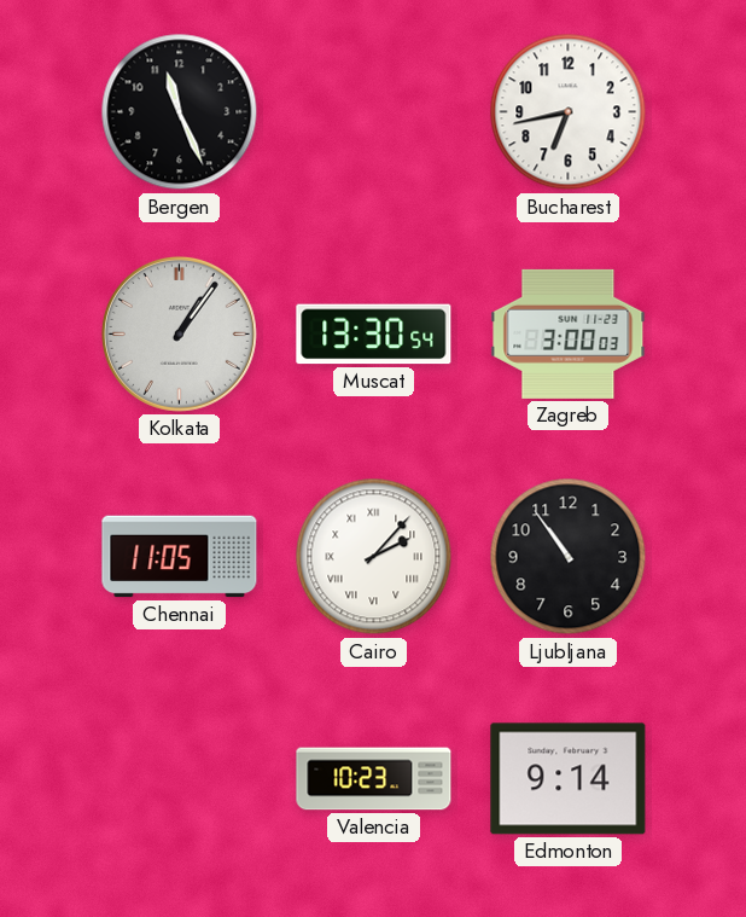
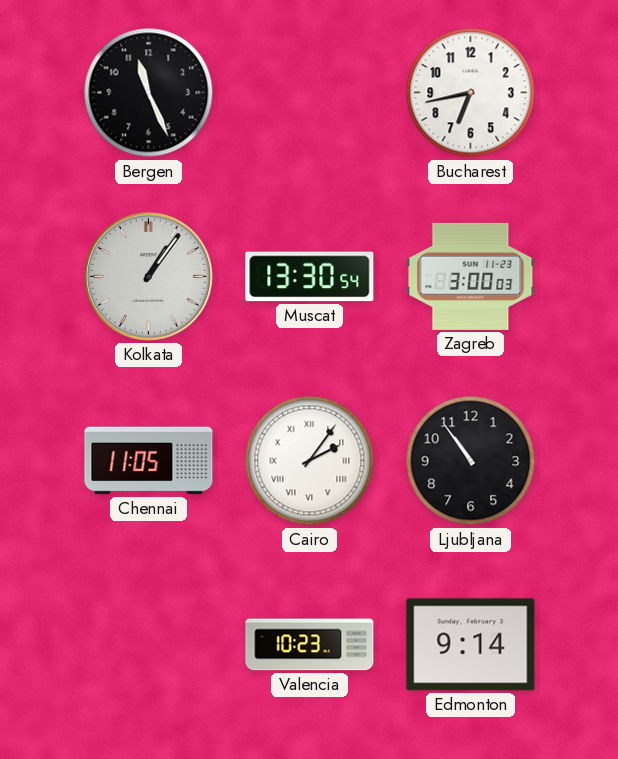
Cairo: 2:07 -> 2:06 (310, 461)
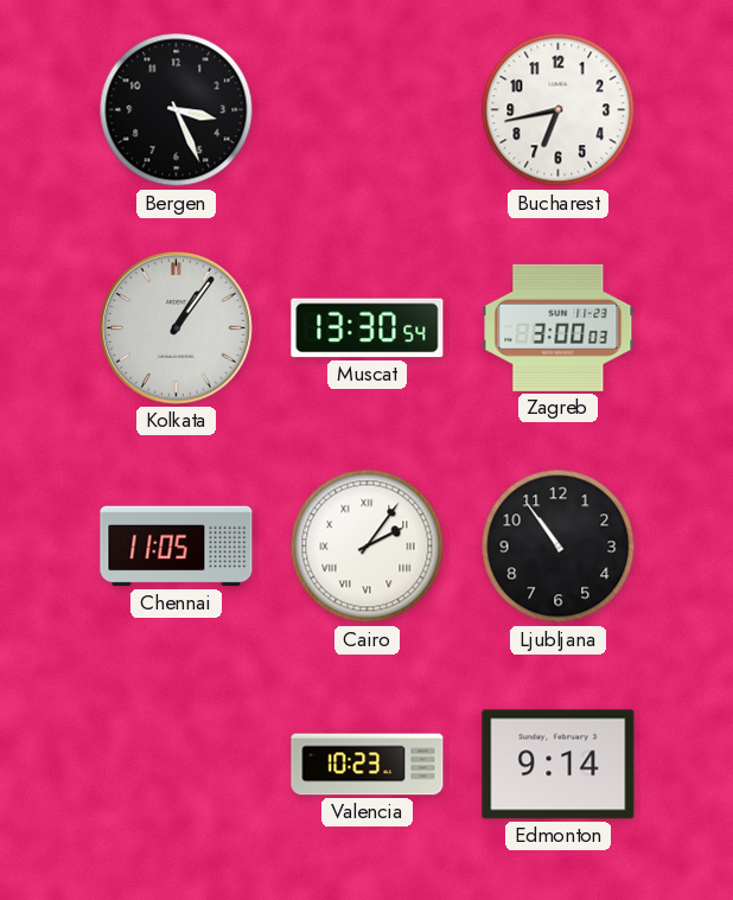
Bergen: 11:26 -> 3:26 (177, 110)
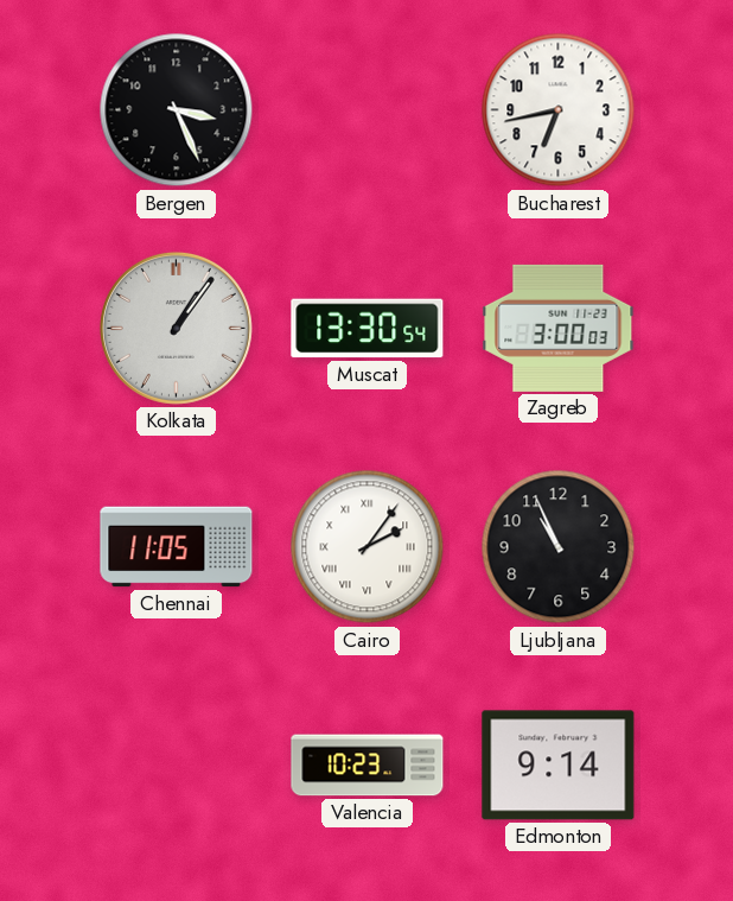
Ljubljana: 10:54 -> 10:56 (559, 547)
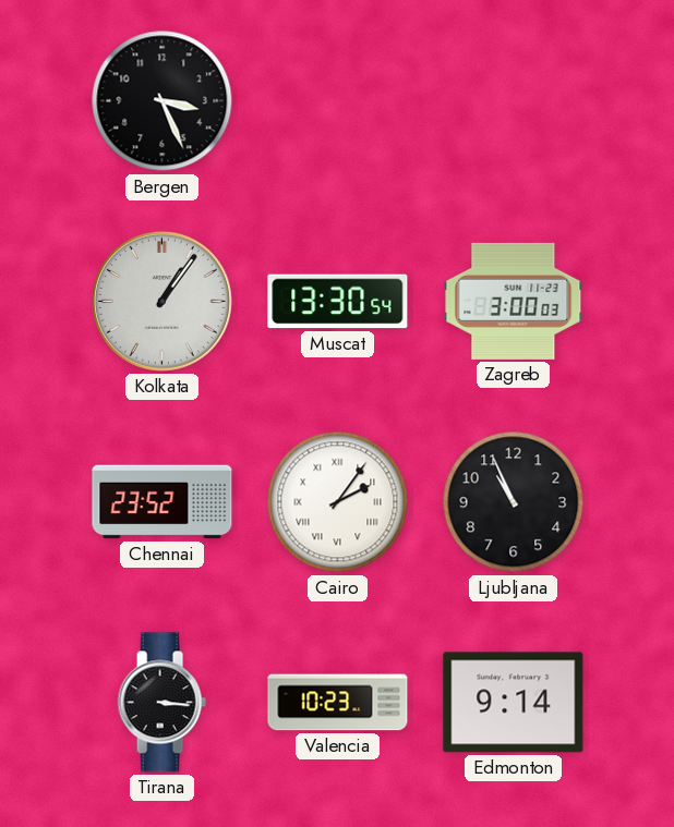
Bucharest: 6:43 -> none (559, 110)
Chennai: 11:05 -> 23:52 (163, 502)
Tirana: none -> 3:16 (161, 703)
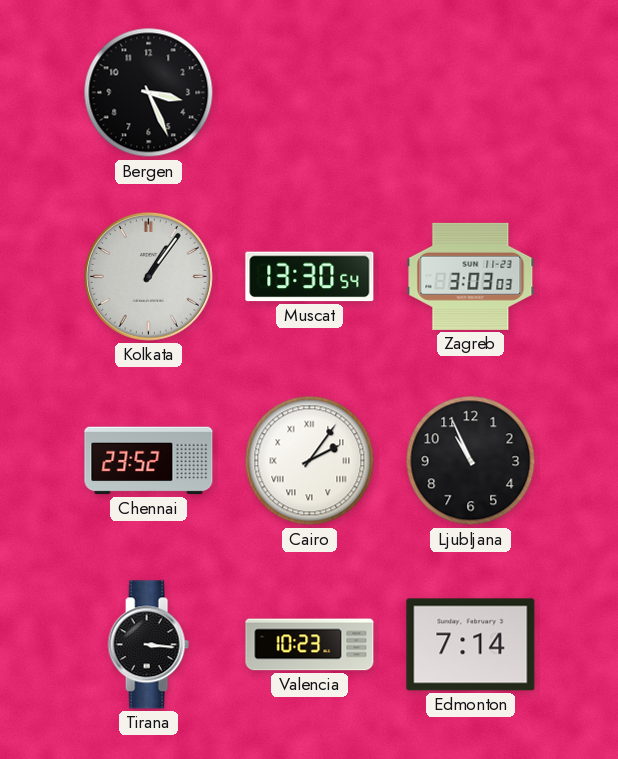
Zagreb: 3:00 -> 3:03 (471, 276)
Edmonton: 9:14 -> 7:14 (471, 645)
